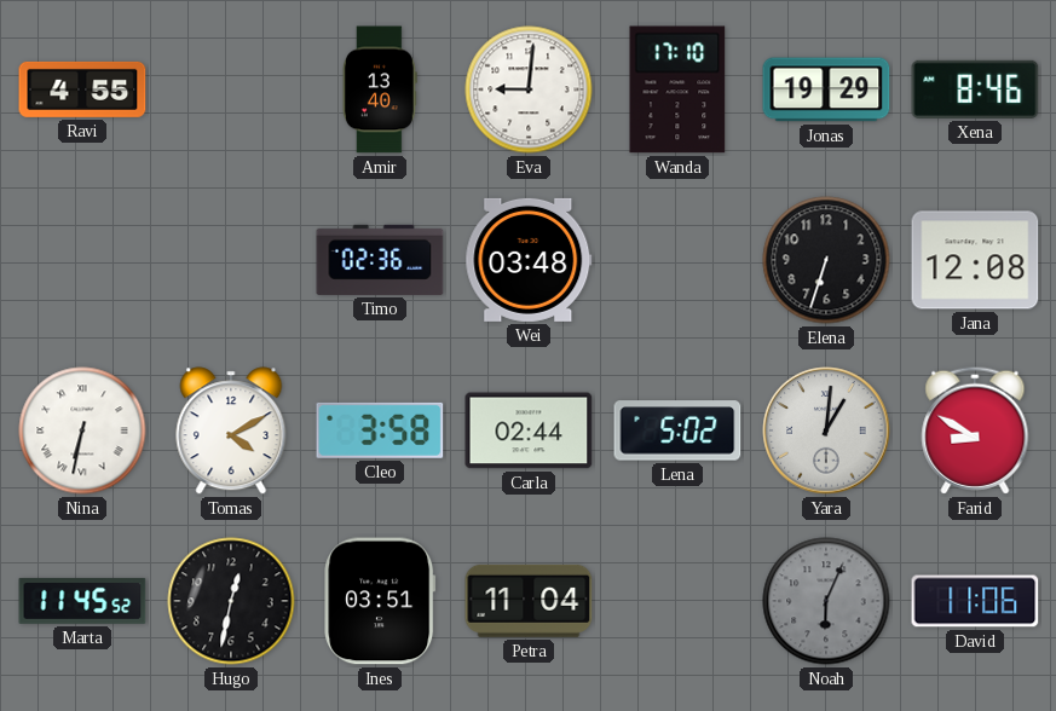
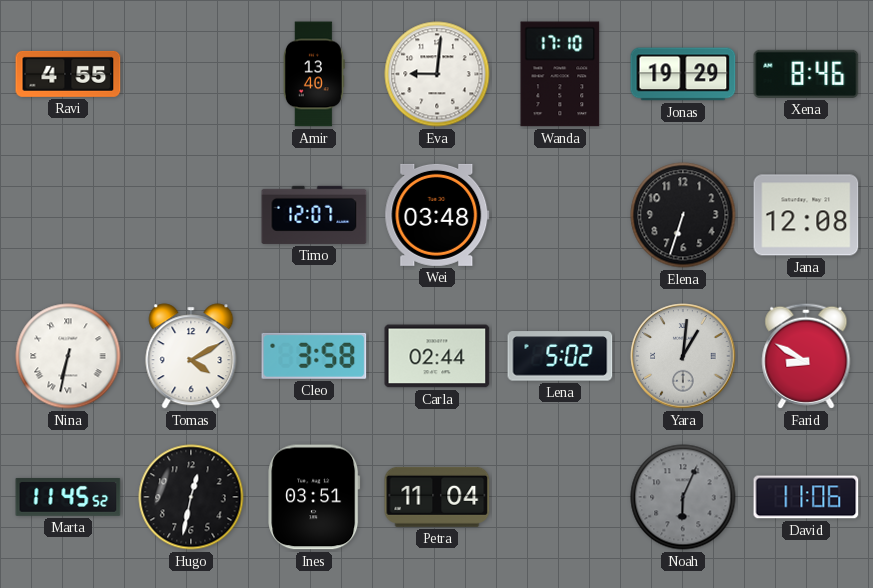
Timo: 02:36 -> 12:07 (314, 215)
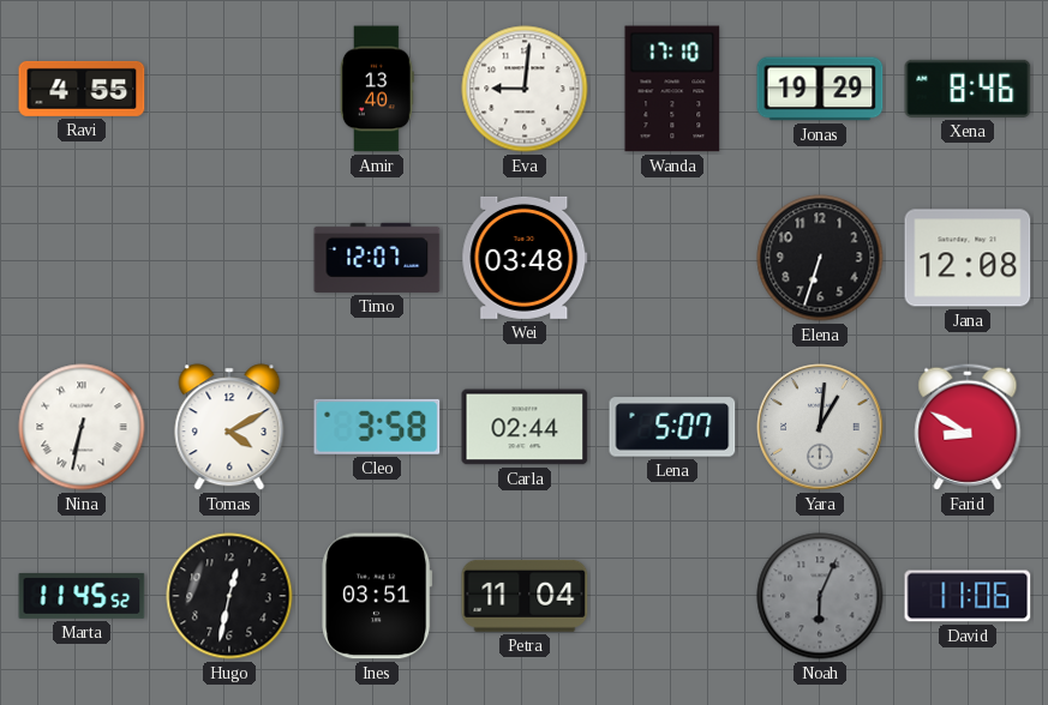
Lena: 5:02 -> 5:07 (672, 427)
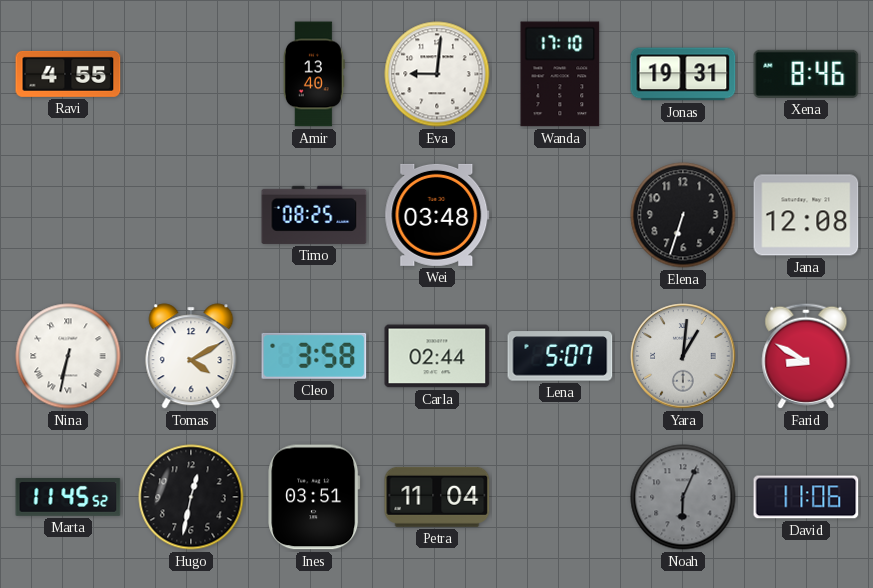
Jonas: 19:29 -> 19:31 (683, 74)
Timo: 12:07 -> 08:25 (314, 215)
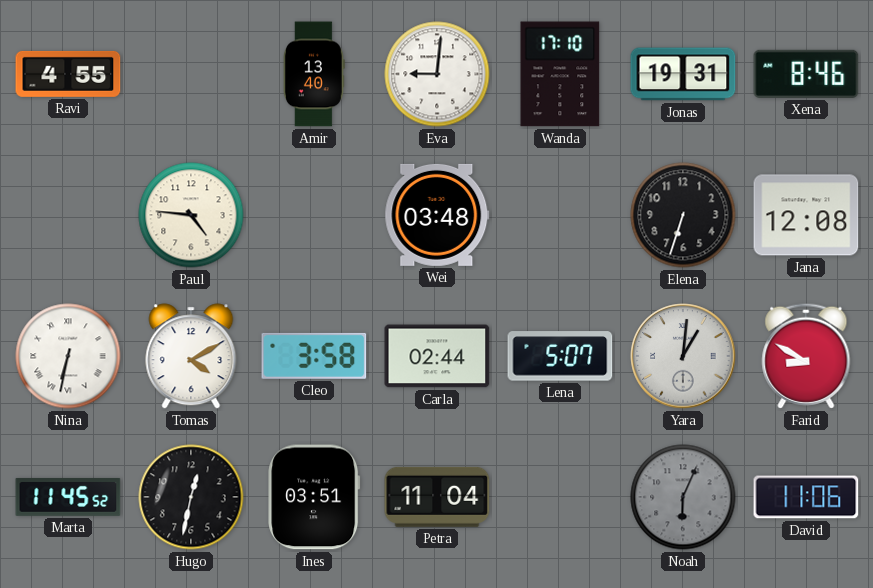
Paul: none -> 4:46 (191, 215)
Timo: 08:25 -> none (314, 215)
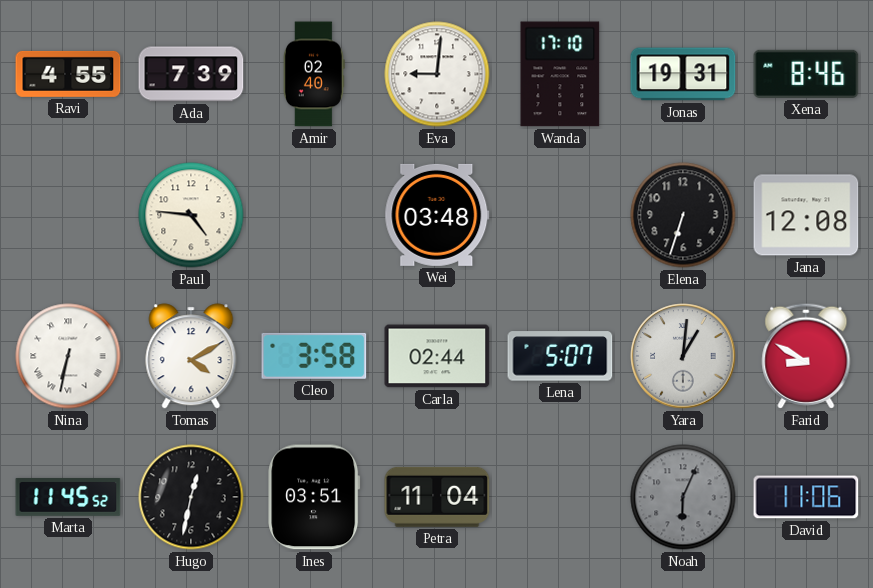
Ada: none -> 7:39 (191, 74)
Amir: 13:40 -> 02:40 (314, 74)
